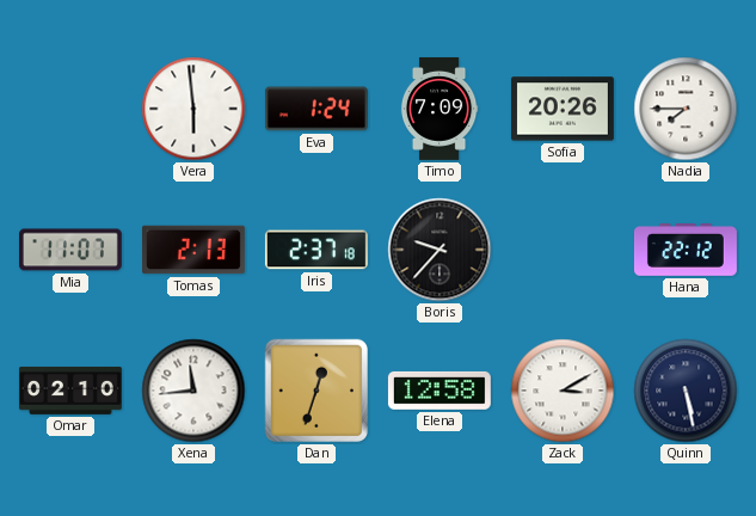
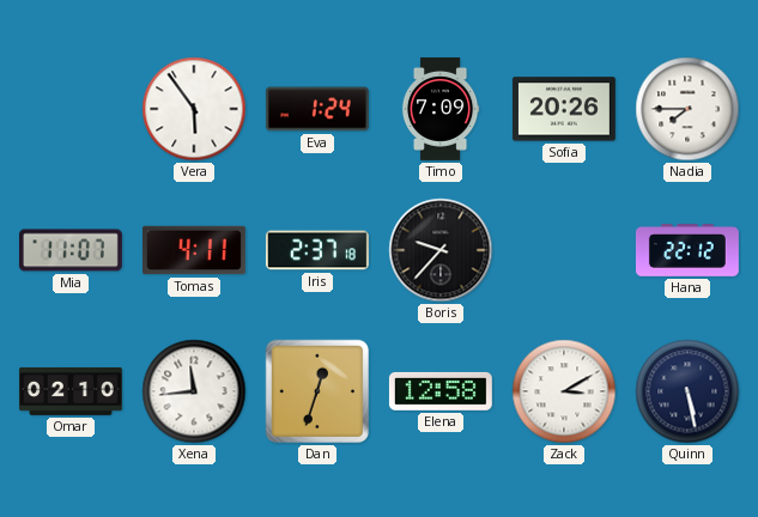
Vera: 5:59 -> 5:54 (194, 109)
Tomas: 2:13 -> 4:11 (194, 250)
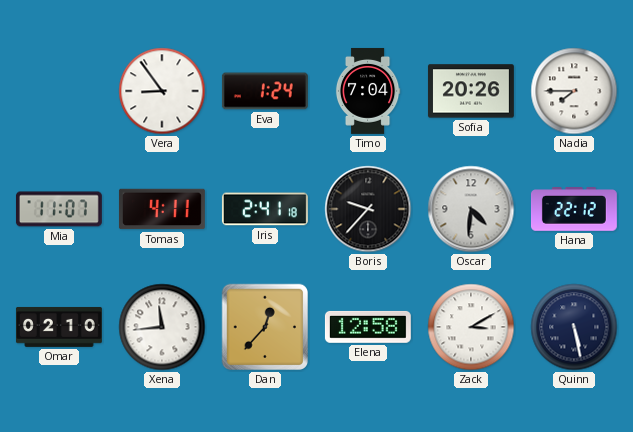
Vera: 5:54 -> 8:54 (162, 91)
Timo: 7:09 -> 7:04 (368, 91)
Iris: 2:37 -> 2:41 (265, 209)
Oscar: none -> 4:31 (471, 209)
Dan: 12:33 -> 12:37 (265, 327)
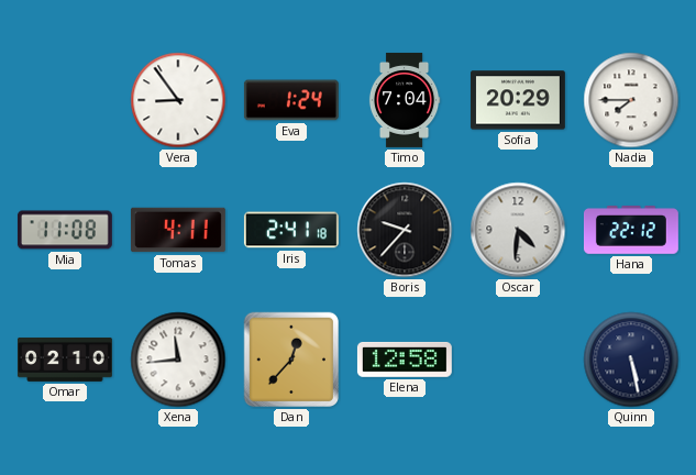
Sofia: 20:26 -> 20:29 (518, 100)
Mia: 11:07 -> 11:08 (65, 230)
Zack: 3:10 -> none (471, 327)
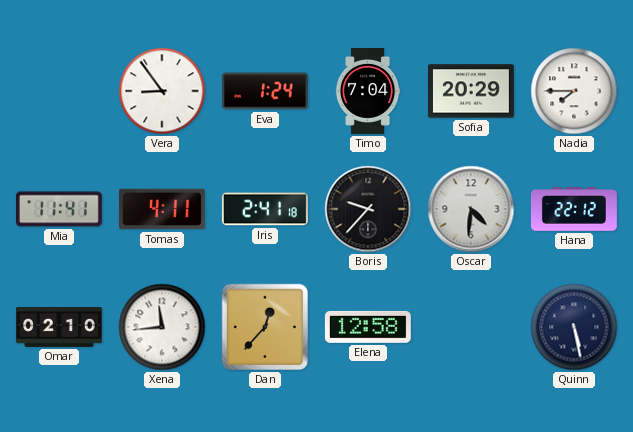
Mia: 11:08 -> 11:41 (59, 209)
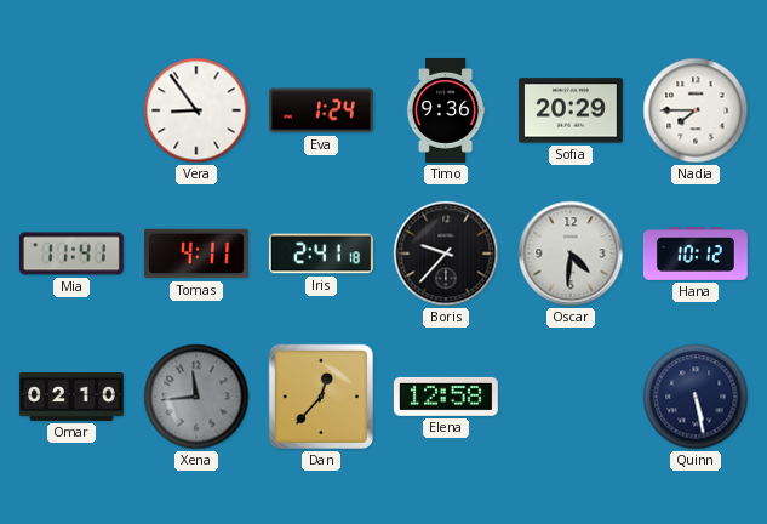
Timo: 7:04 -> 9:36 (446, 110)
Hana: 22:12 -> 10:12 (696, 255)
Xena dial: white -> grey (196, 397)
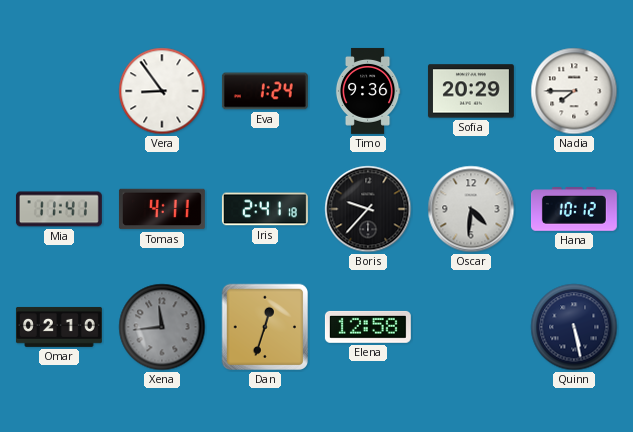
Dan: 12:37 -> 12:33 (265, 327)
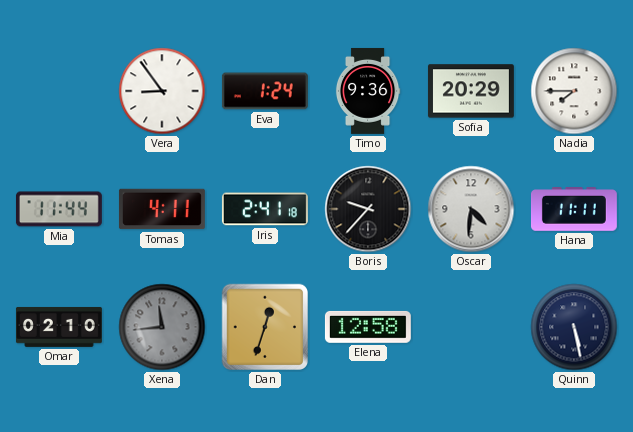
Mia: 11:41 -> 11:44 (59, 209)
Hana: 10:12 -> 11:11 (574, 210)
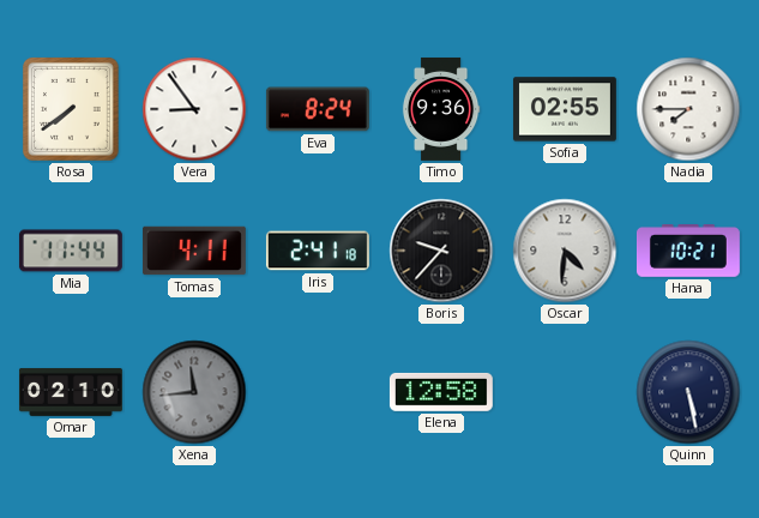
Rosa: none -> 7:39 (72, 109)
Eva: 1:24 -> 8:24 (318, 109)
Sofia: 20:29 -> 02:55 (565, 109)
Hana: 11:11 -> 10:21 (688, 252)
Dan: 12:33 -> none (265, 327)
